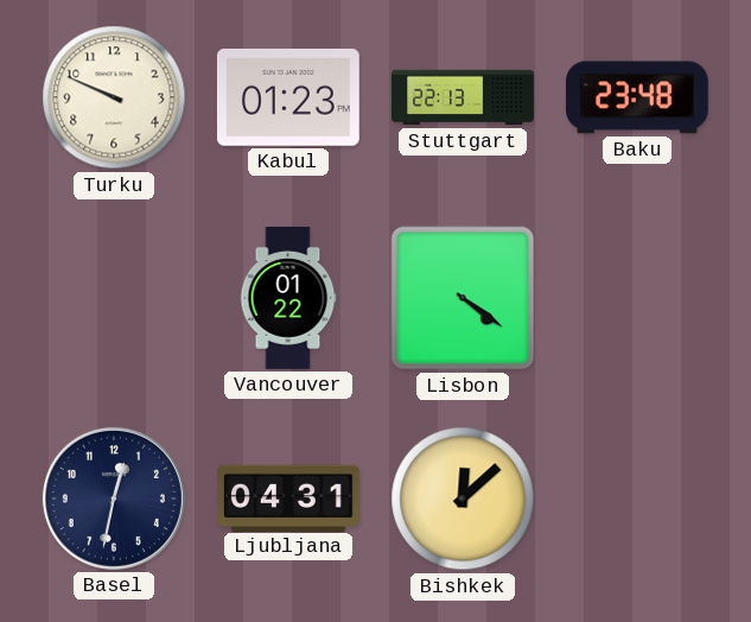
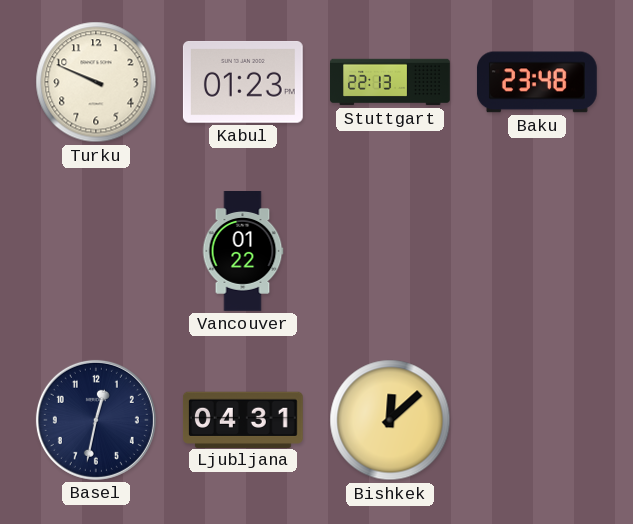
Lisbon: 4:21 -> none (463, 298)
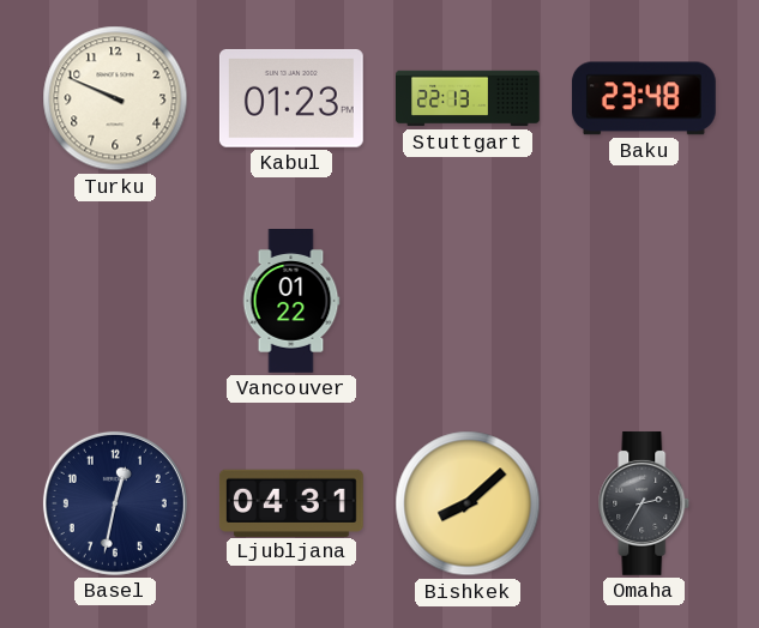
Bishkek: 12:08 -> 8:08 (468, 503)
Omaha: none -> 2:35 (644, 503)
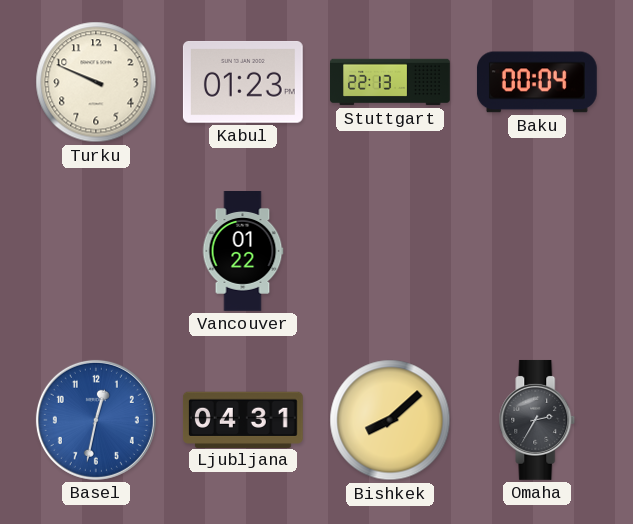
Baku: 23:48 -> 00:04 (537, 82)
Basel dial: navy -> blue (96, 420)
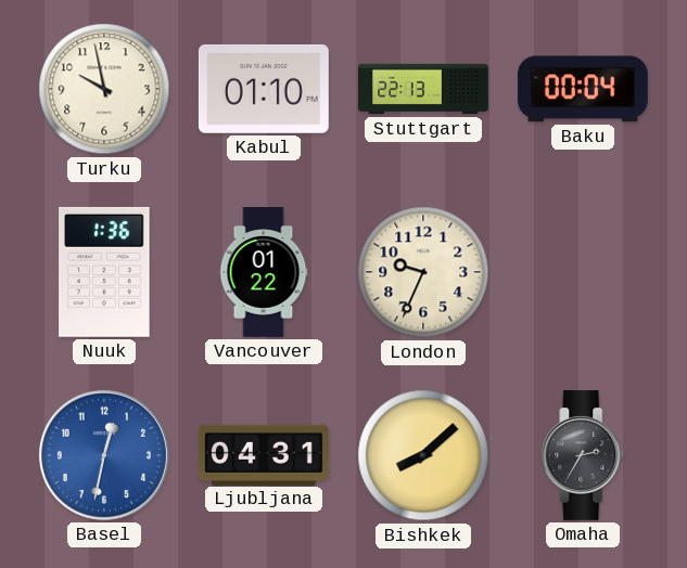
Turku: 9:49 -> 9:58 (104, 89)
Kabul: 01:23 -> 01:10 (264, 89)
Nuuk: none -> 1:36 (104, 272)
London: none -> 9:34 (423, 272)
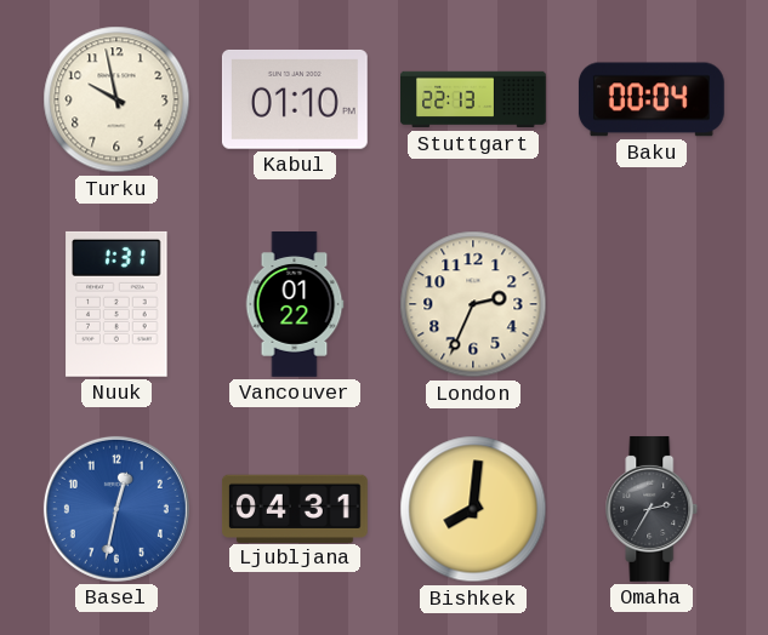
Nuuk: 1:36 -> 1:31 (116, 304)
London: 9:34 -> 2:34 (473, 304)
Bishkek: 8:08 -> 8:01 (473, 509)
